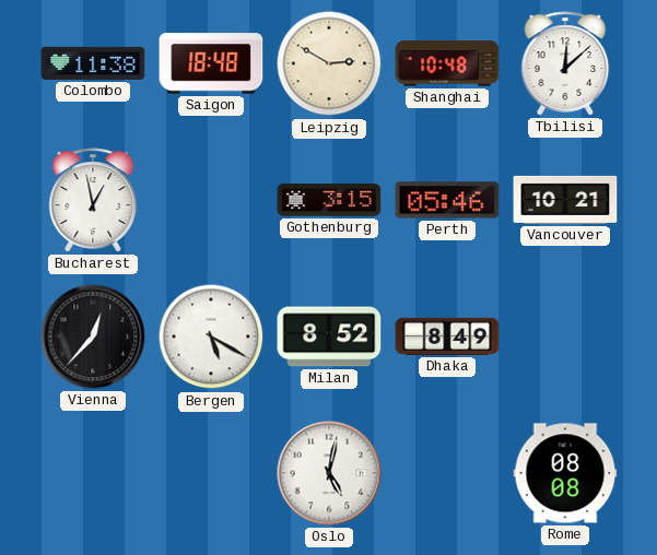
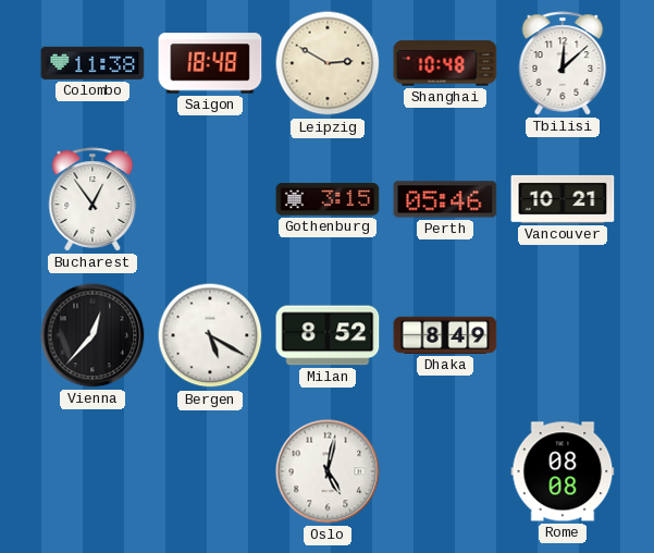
Bucharest: 12:58 -> 12:54 (92, 199)
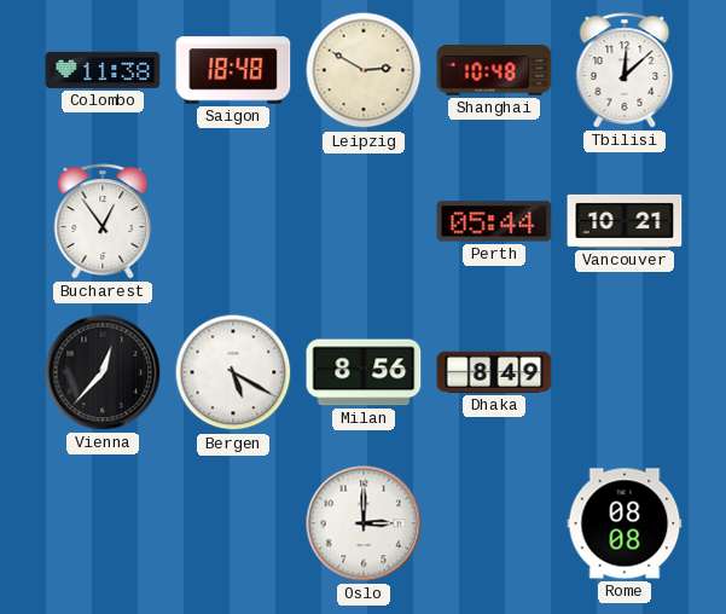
Gothenburg: 3:15 -> none (328, 199)
Perth: 05:46 -> 05:44 (494, 221)
Milan: 8:52 -> 8:56 (364, 372)
Oslo: 5:02 -> 3:00 (364, 523)
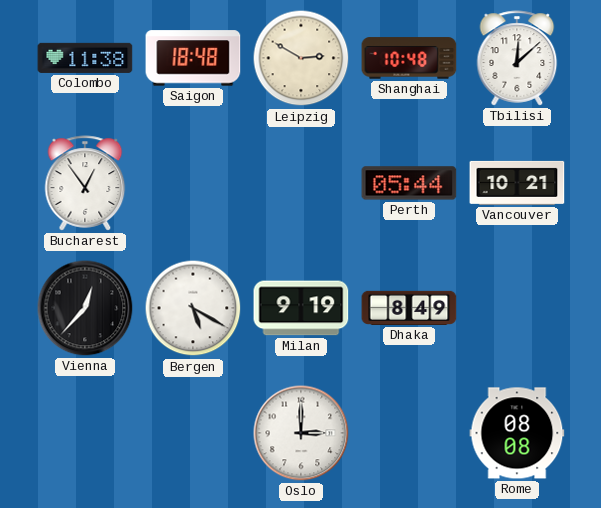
Milan: 8:56 -> 9:19 (301, 308)
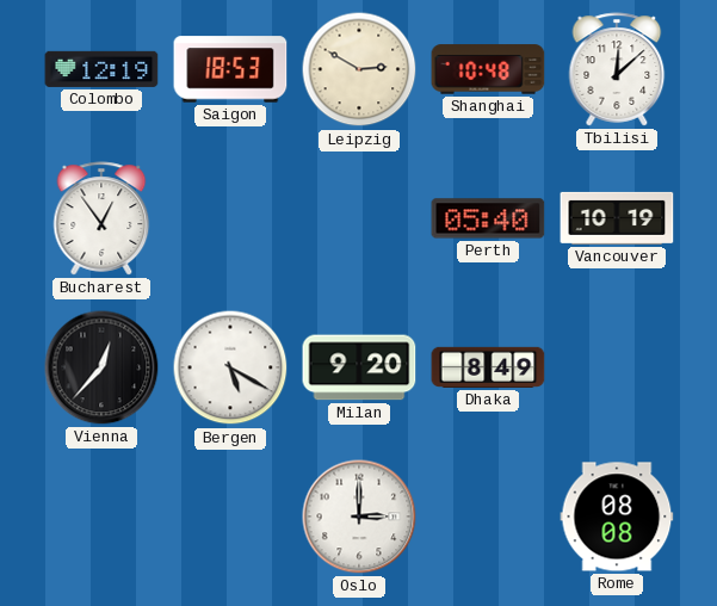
Colombo: 11:38 -> 12:19 (101, 69)
Saigon: 18:48 -> 18:53 (230, 69)
Perth: 05:44 -> 05:40 (488, 218)
Vancouver: 10:21 -> 10:19 (617, 218)
Milan: 9:19 -> 9:20 (359, 367)
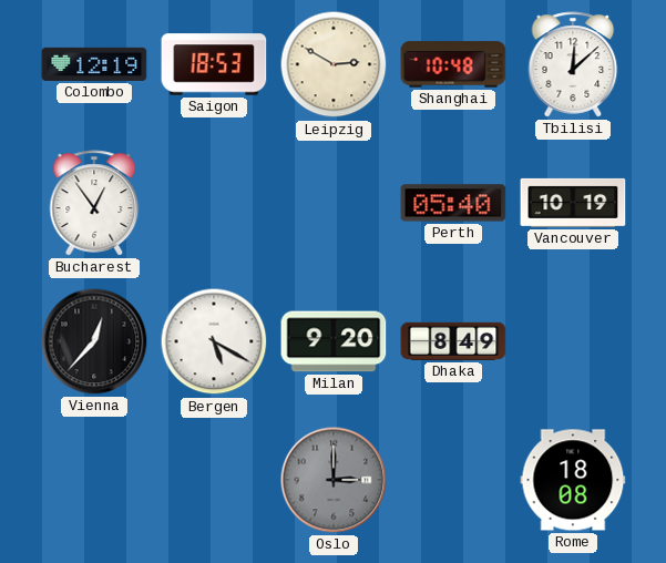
Oslo dial: white -> grey (334, 480)
Rome: 08:08 -> 18:08 (573, 480)
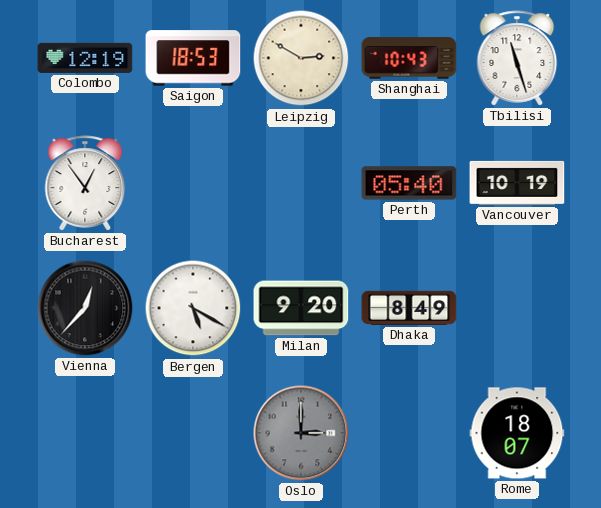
Shanghai: 10:48 -> 10:43 (409, 58)
Tbilisi: 12:08 -> 11:27 (517, 58)
Rome: 18:08 -> 18:07 (517, 433)
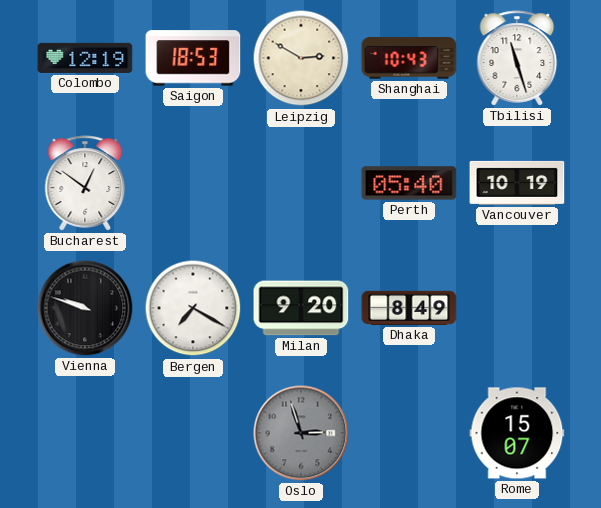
Bucharest: 12:54 -> 12:51 (85, 183)
Vienna: 12:37 -> 9:48 (85, 308)
Bergen: 5:20 -> 7:20 (193, 308)
Oslo: 3:00 -> 2:57 (301, 433)
Rome: 18:07 -> 15:07 (517, 433)
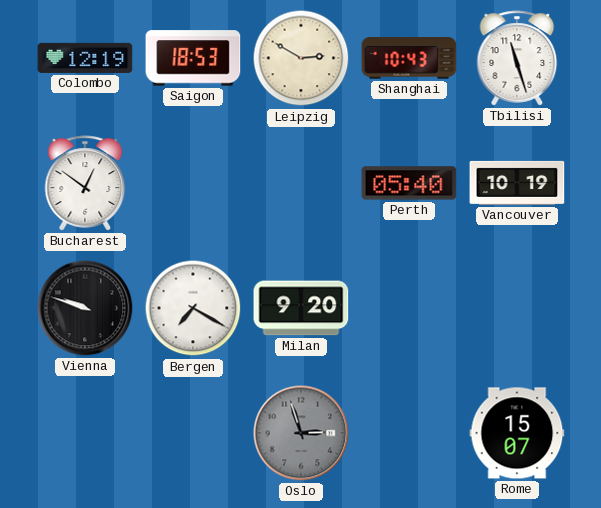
Dhaka: 8:49 -> none (409, 308)
